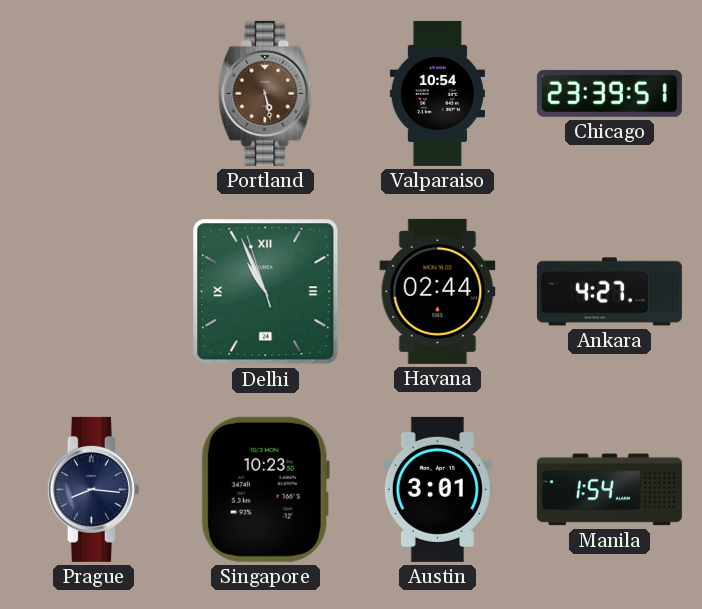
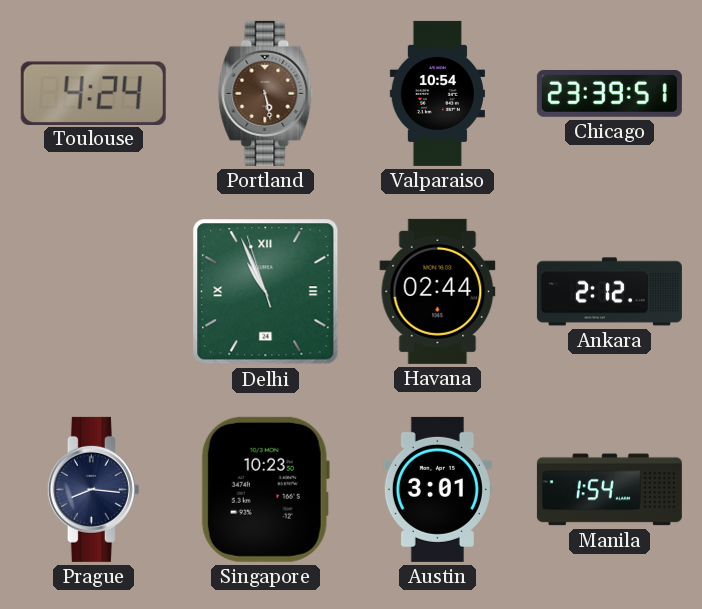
Toulouse: none -> 4:24 (93, 93)
Ankara: 4:27 -> 2:12 (609, 292)
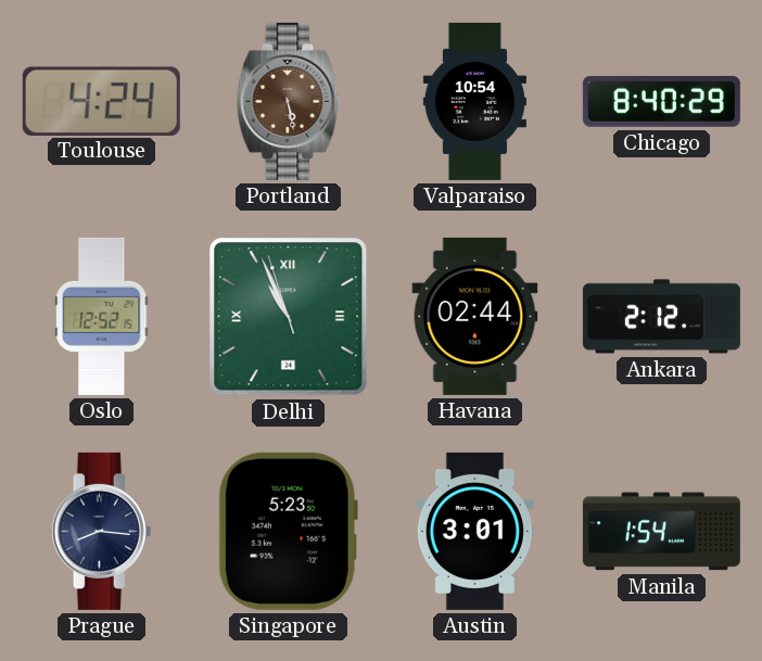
Chicago: 23:39 -> 8:40 (661, 101)
Oslo: none -> 12:52 (102, 316)
Singapore: 10:23 -> 5:23 (288, 531)
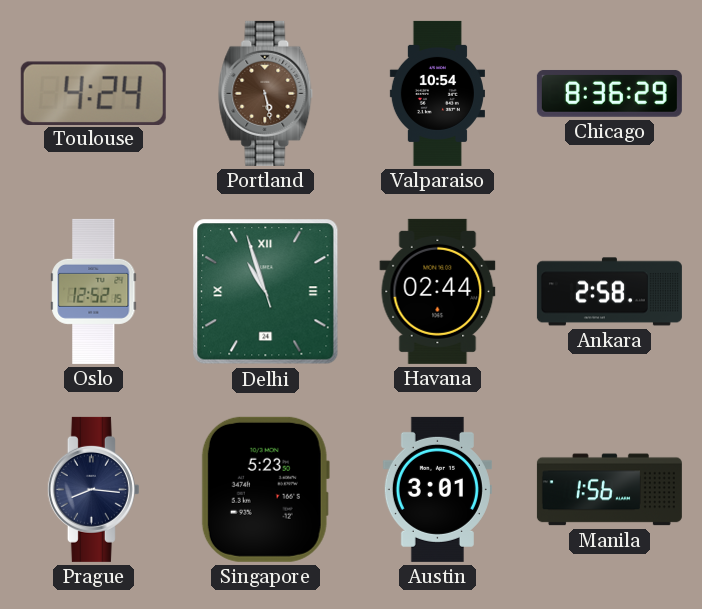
Chicago: 8:40 -> 8:36 (609, 93)
Delhi: 10:55 -> 10:56 (266, 292)
Ankara: 2:12 -> 2:58 (609, 292)
Manila: 1:54 -> 1:56 (609, 490)
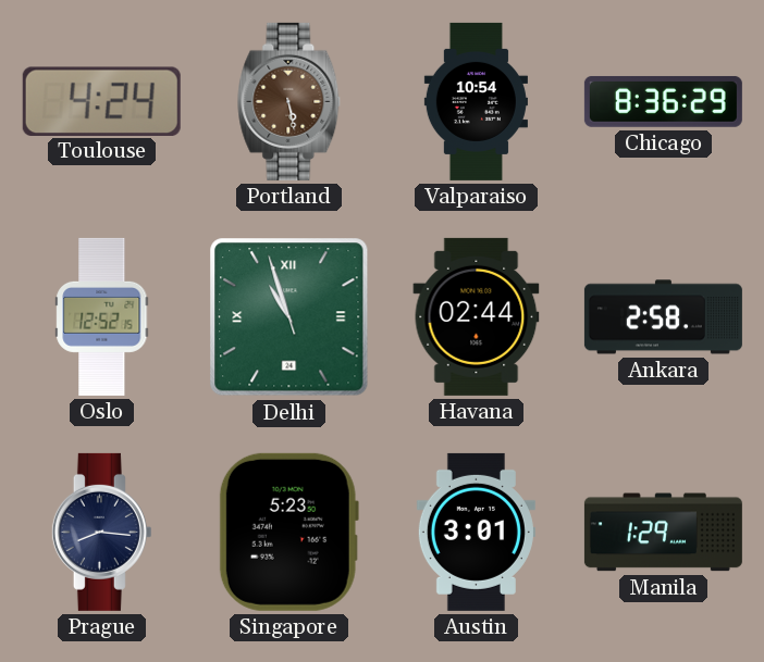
Manila: 1:56 -> 1:29 (663, 533)
